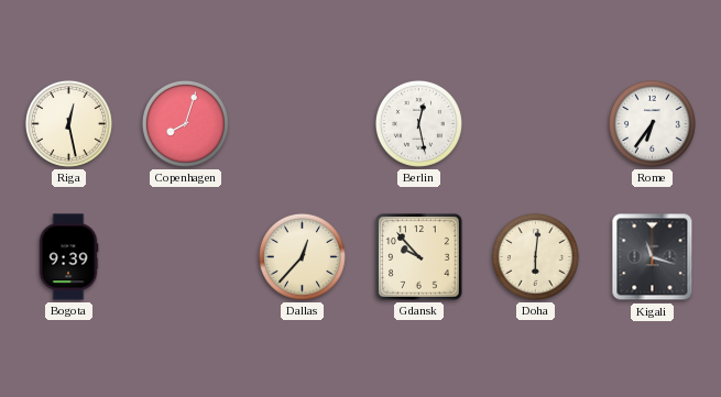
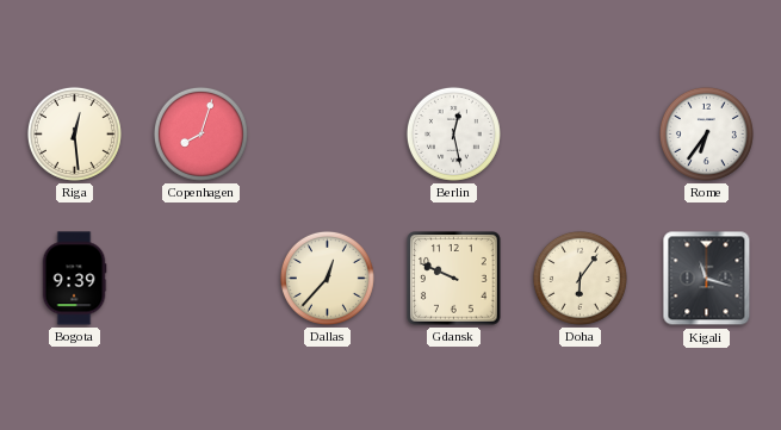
Riga: 12:28 -> 12:29 (74, 133)
Gdansk: 9:53 -> 9:49 (454, 279)
Doha: 6:01 -> 6:06 (579, 278)
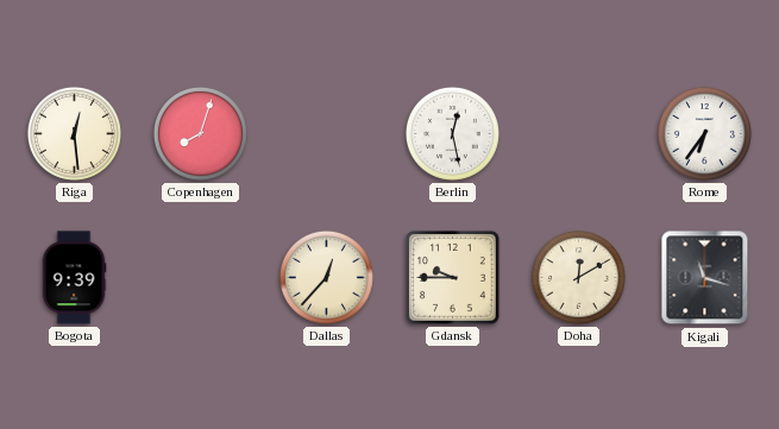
Gdansk: 9:49 -> 9:45 (453, 278)
Doha: 6:06 -> 12:10 (578, 277)
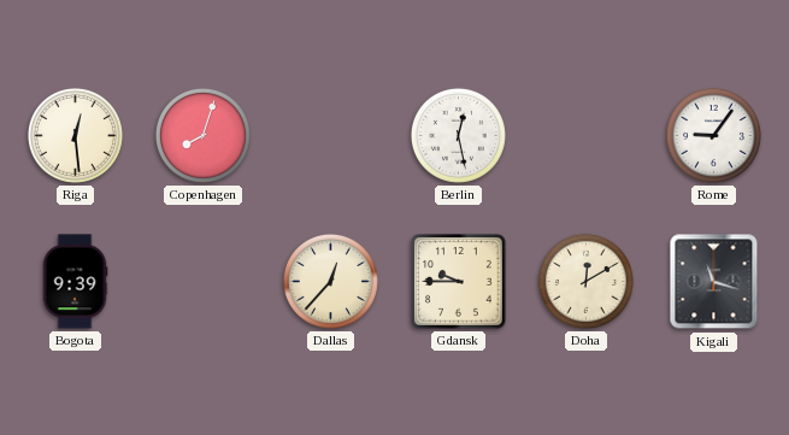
Rome: 6:36 -> 9:06 (713, 135)
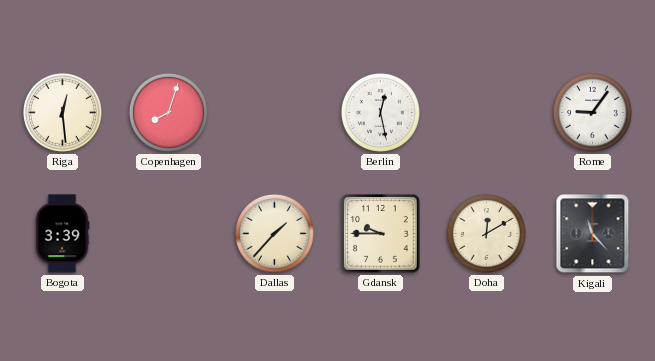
Bogota: 9:39 -> 3:39 (62, 234)
Dallas: 12:37 -> 1:37 (274, 233)
Kigali: 11:18 -> 11:23 (593, 234)
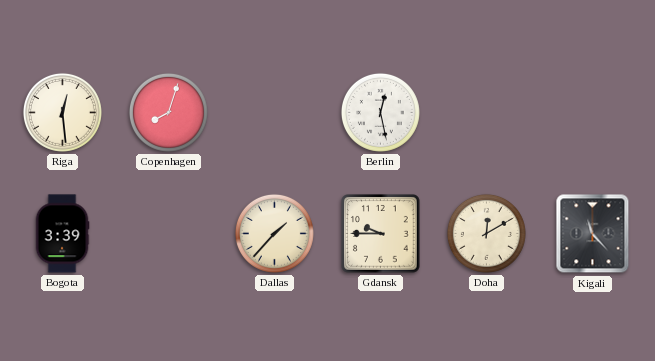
Rome: 9:06 -> none (592, 112)
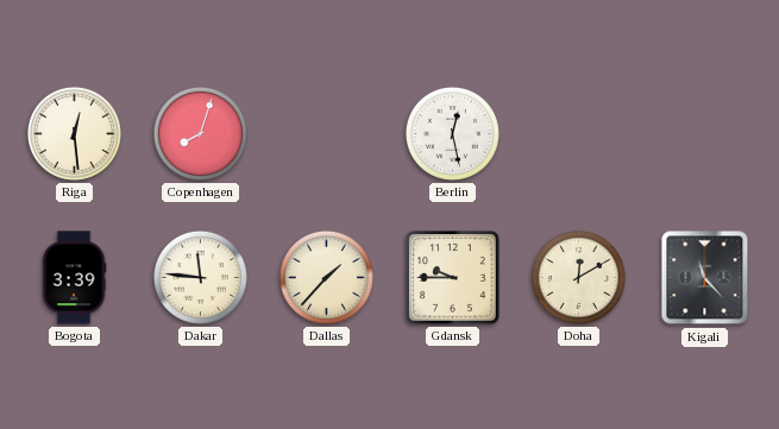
Dakar: none -> 11:46 (200, 277)
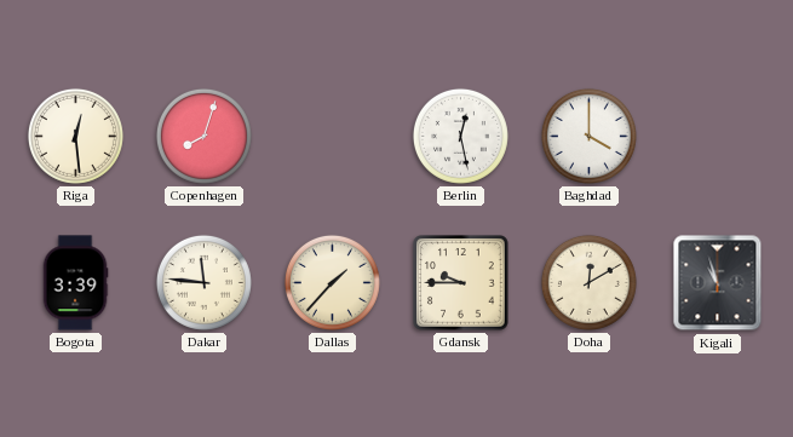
Baghdad: none -> 4:00 (588, 136)
Kigali: 11:23 -> 10:57 (718, 283)
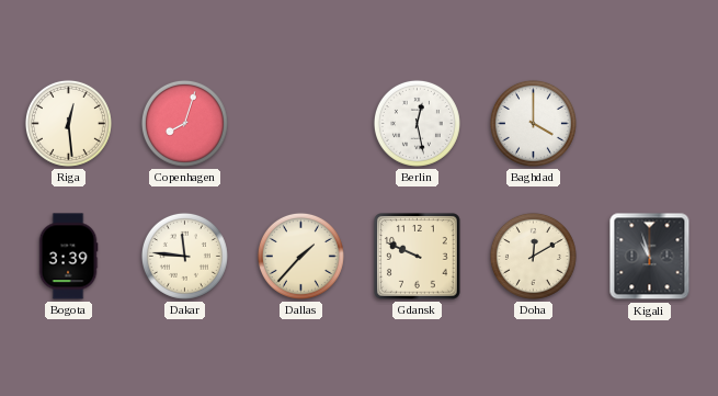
Gdansk: 9:45 -> 9:49 (418, 257)
